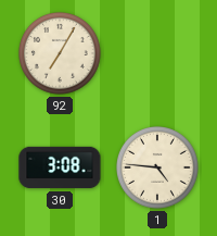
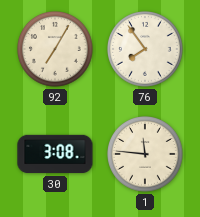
76: none -> 7:54 (146, 50)
1: 4:46 -> 11:46 (146, 155)
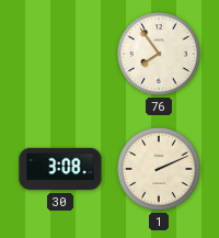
92: 7:05 -> none (56, 50)
1: 11:46 -> 2:11 (160, 170)
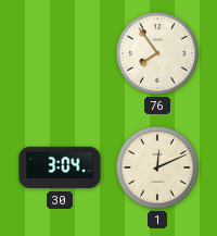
30: 3:08 -> 3:04 (60, 167)
1: 2:11 -> 12:11 (158, 169)
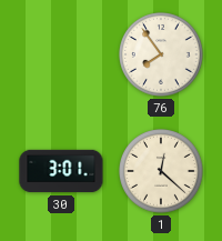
30: 3:04 -> 3:01 (61, 171)
1: 12:11 -> 12:22 (162, 172)
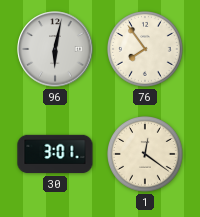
96: none -> 6:02 (55, 49)
1: 12:22 -> 12:21 (146, 155)
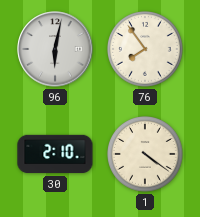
30: 3:01 -> 2:10 (55, 154)
1: 12:21 -> 4:21 (146, 155)
